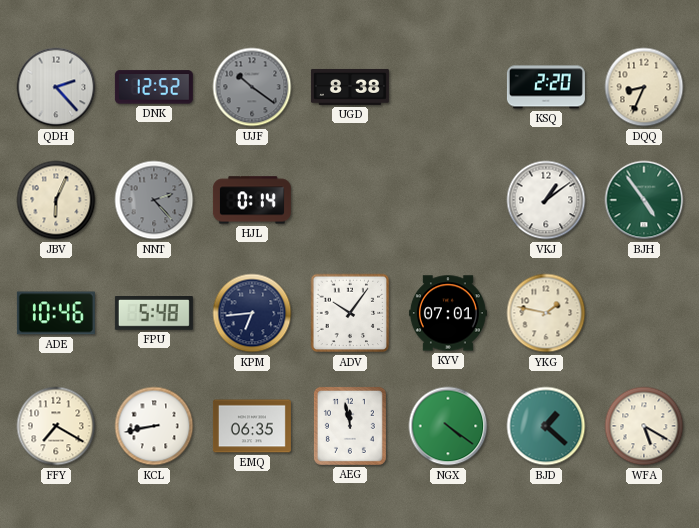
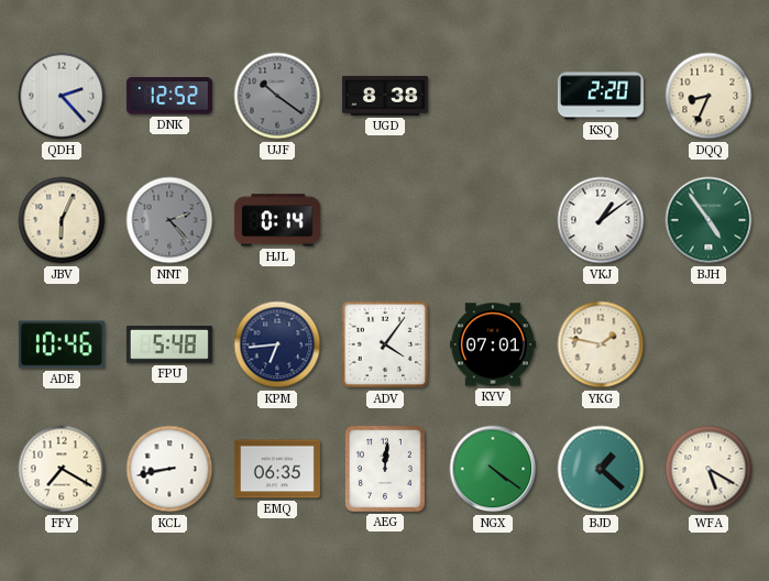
ADV: 10:06 -> 4:06 (385, 344)
AEG: 11:58 -> 12:01 (385, 469)
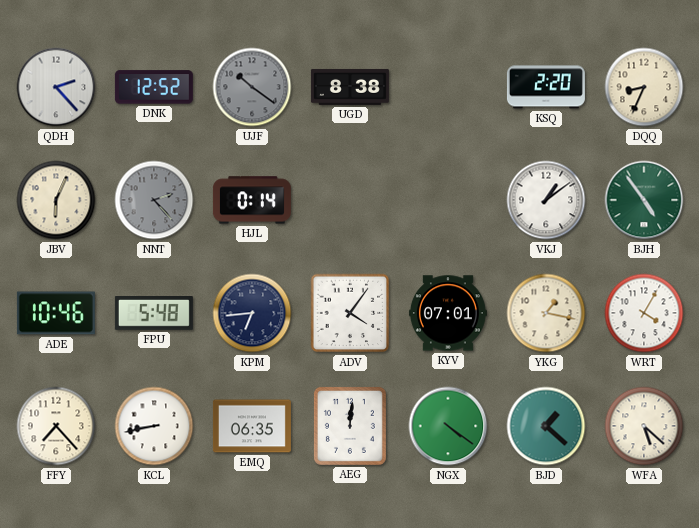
YKG: 1:47 -> 1:17 (546, 313)
WRT: none -> 4:05 (644, 313)
FFY: 7:20 -> 7:23 (56, 426)
WFA: 5:20 -> 5:22 (644, 426)
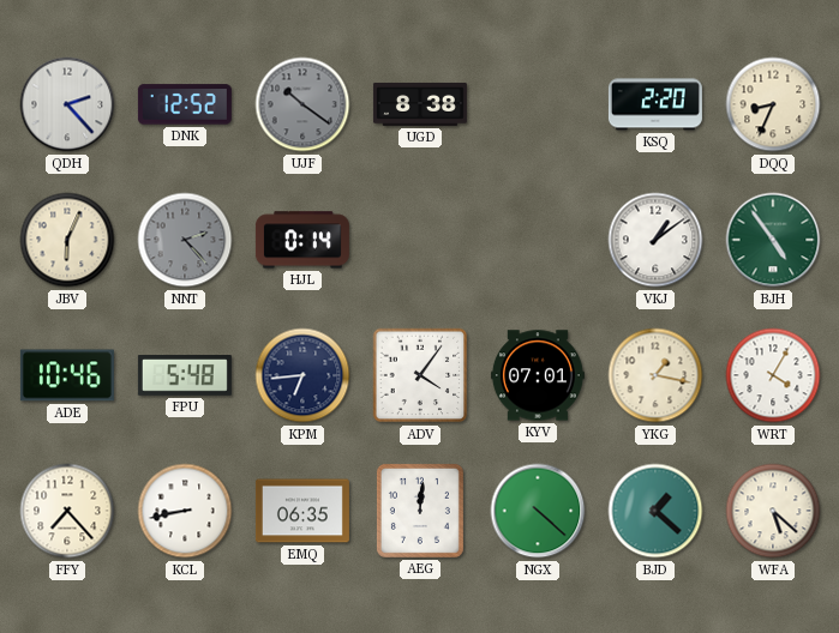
NGX: 4:21 -> 4:22 (538, 511)
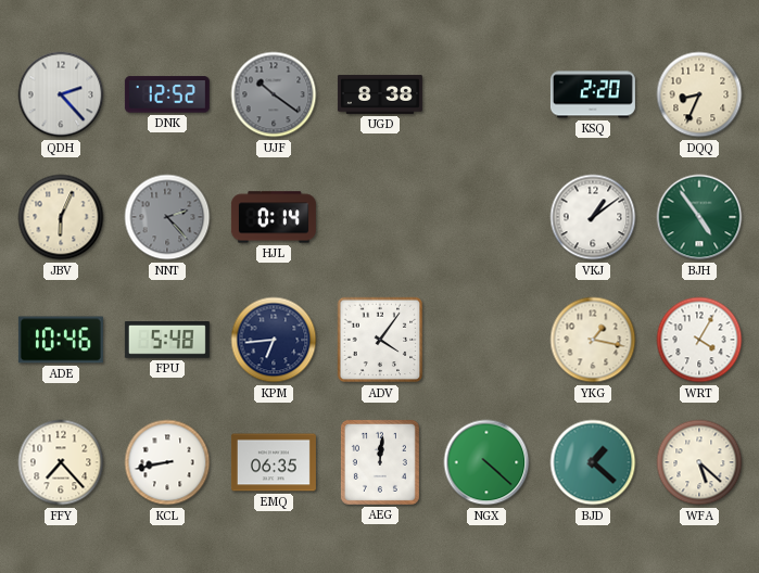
KYV: 07:01 -> none (538, 375)
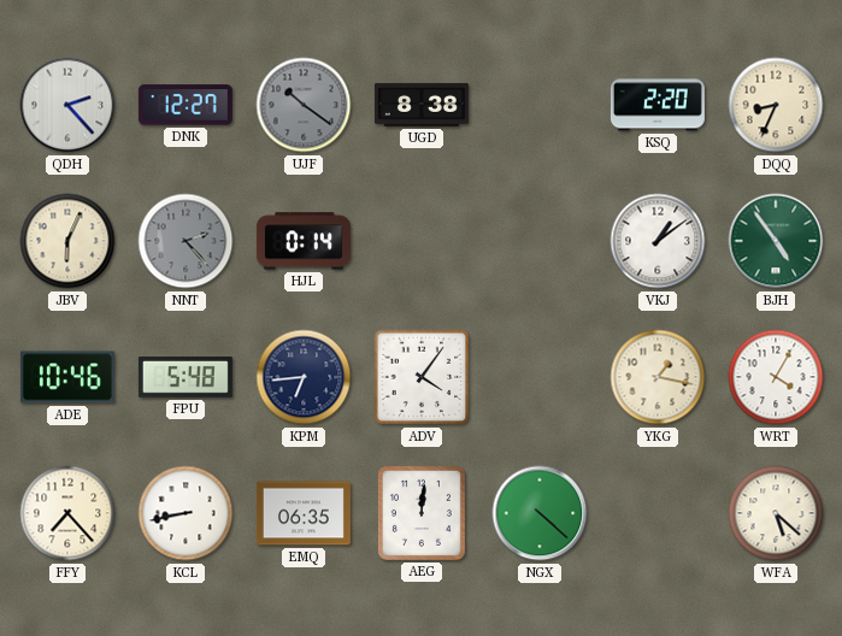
DNK: 12:52 -> 12:27 (186, 105)
BJD: 1:22 -> none (593, 462)
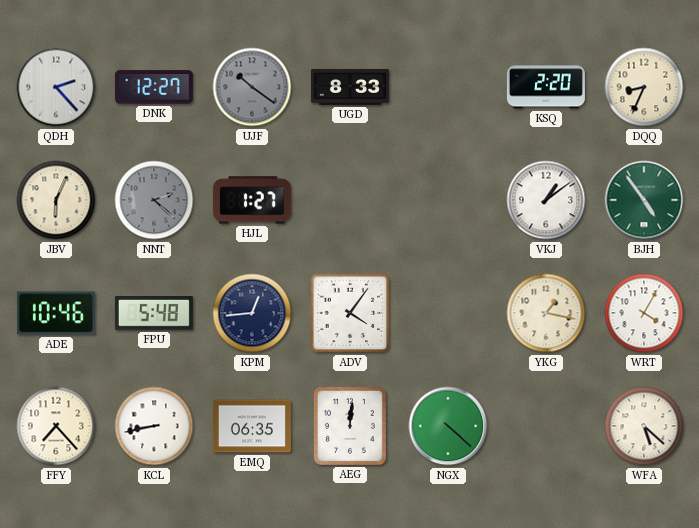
UGD: 8:38 -> 8:33 (350, 87)
NNT: 2:23 -> 2:22 (154, 200)
HJL: 0:14 -> 1:27 (252, 200)
KPM: 6:44 -> 12:44 (252, 313)
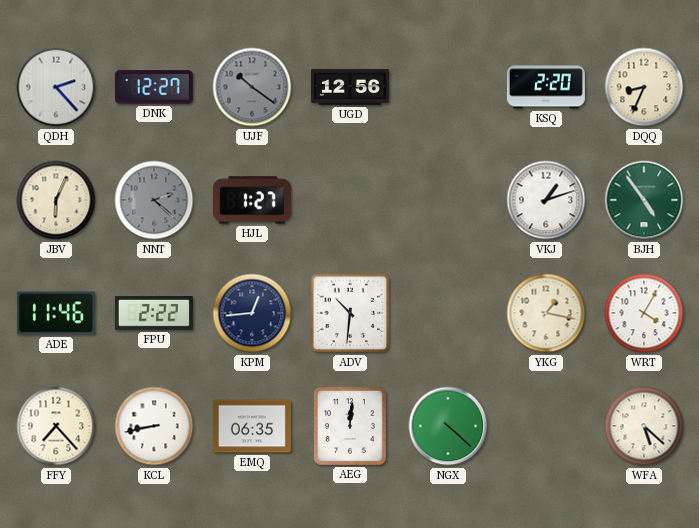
UGD: 8:33 -> 12:56 (350, 87)
VKJ: 1:09 -> 1:12 (546, 200)
ADE: 10:46 -> 11:46 (56, 313)
FPU: 5:48 -> 2:22 (154, 314)
ADV: 4:06 -> 10:31 (350, 313)
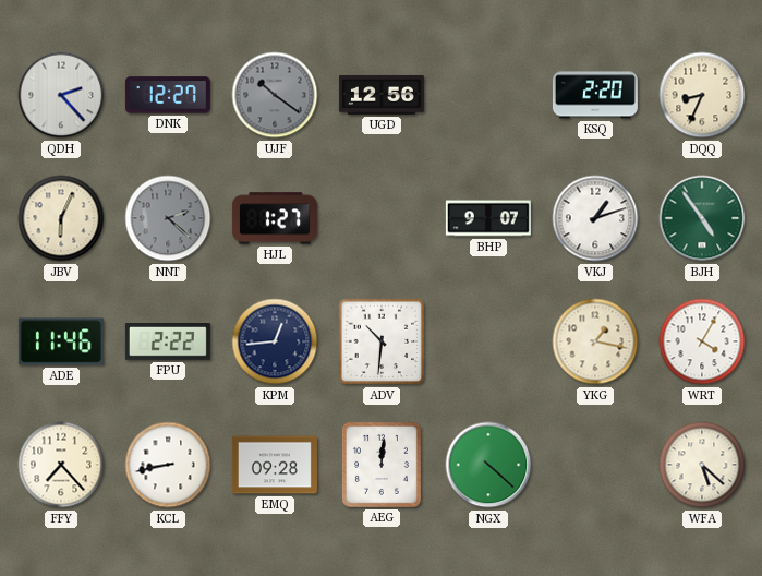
BHP: none -> 9:07 (488, 218)
EMQ: 06:35 -> 09:28 (275, 465)
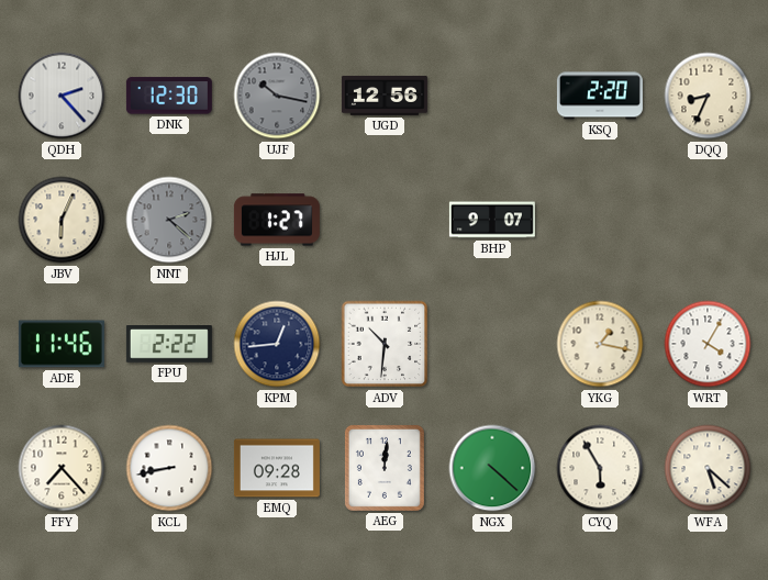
DNK: 12:27 -> 12:30 (169, 96)
UJF: 10:21 -> 10:17 (277, 96)
VKJ: 1:12 -> none (595, 218)
BJH: 4:54 -> none (702, 218)
CYQ: none -> 5:55 (600, 468)
